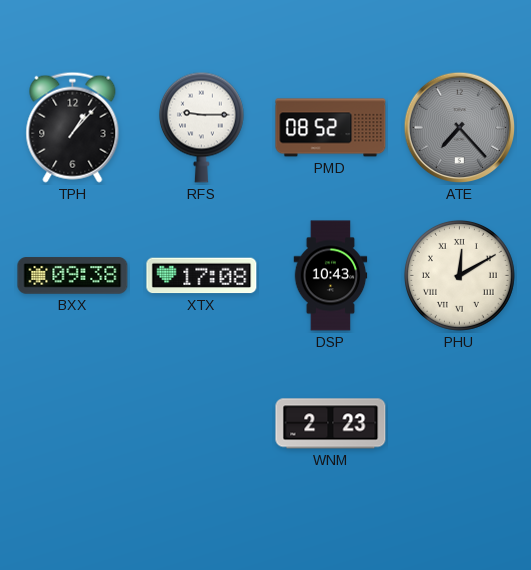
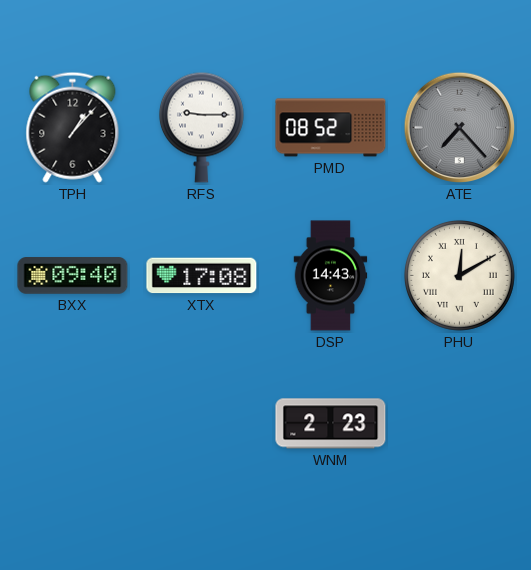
BXX: 09:38 -> 09:40 (73, 276)
DSP: 10:43 -> 14:43 (331, 276)
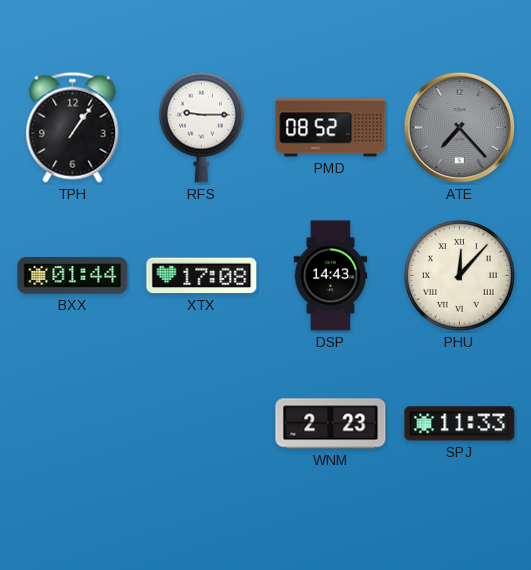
TPH: 1:07 -> 1:06 (73, 127)
BXX: 09:40 -> 01:44 (73, 276)
PHU: 12:10 -> 12:07 (459, 275)
SPJ: none -> 11:33 (460, 424)
